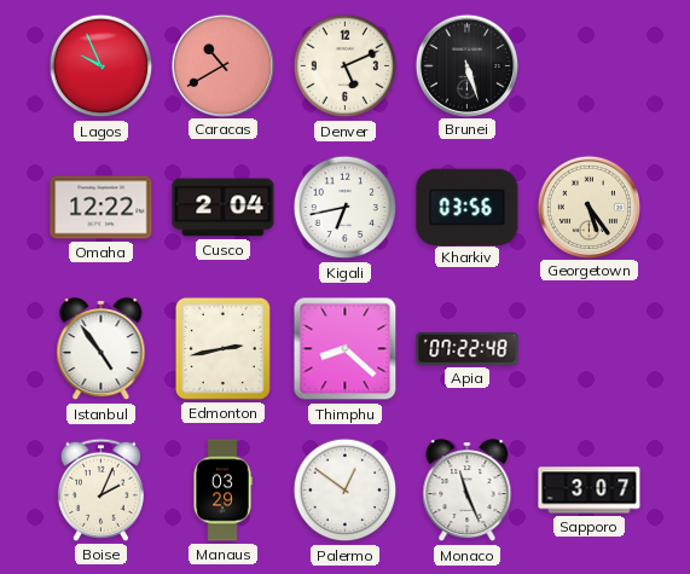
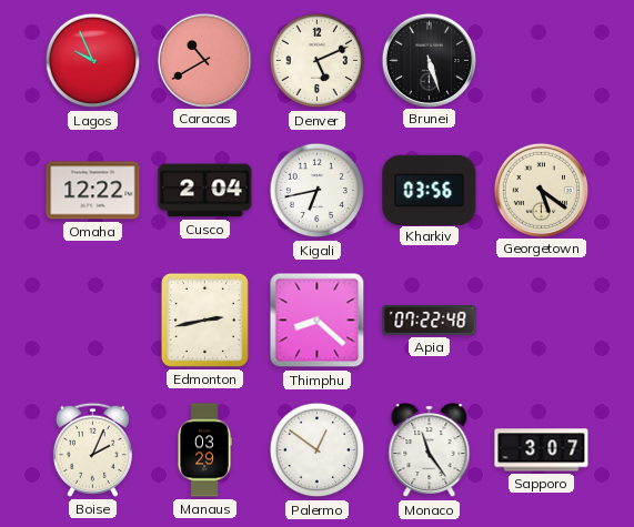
Georgetown: 5:24 -> 5:21 (541, 190)
Istanbul: 4:54 -> none (102, 349)
Monaco: 11:26 -> 11:24 (430, 450)
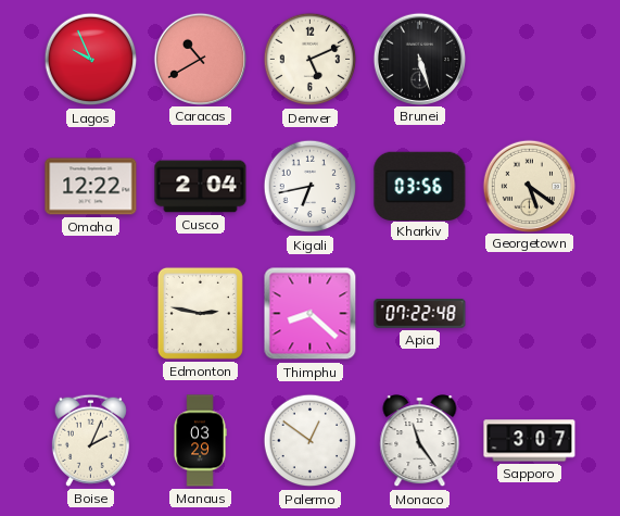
Edmonton: 2:43 -> 2:47 (200, 313)
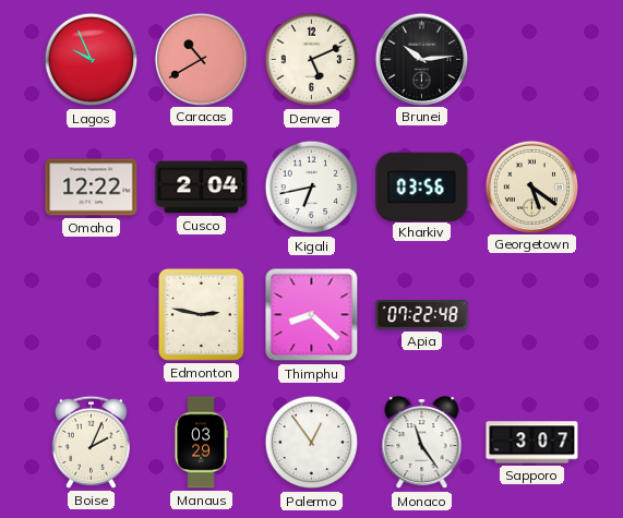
Brunei: 5:27 -> 10:14 (421, 59)
Palermo: 12:51 -> 12:54 (312, 443)
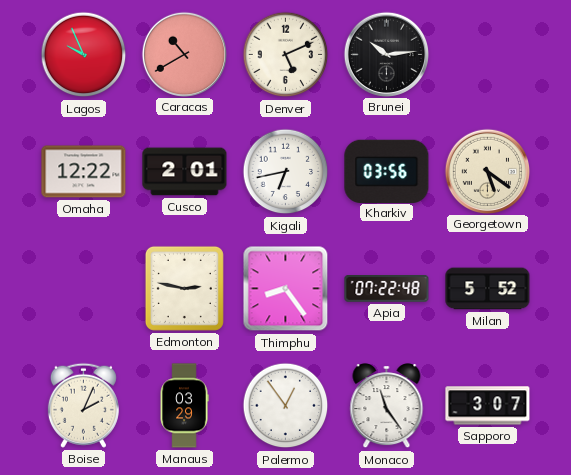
Cusco: 2:04 -> 2:01 (185, 172)
Thimphu: 8:22 -> 8:24 (286, 289)
Milan: none -> 5:52 (488, 289)
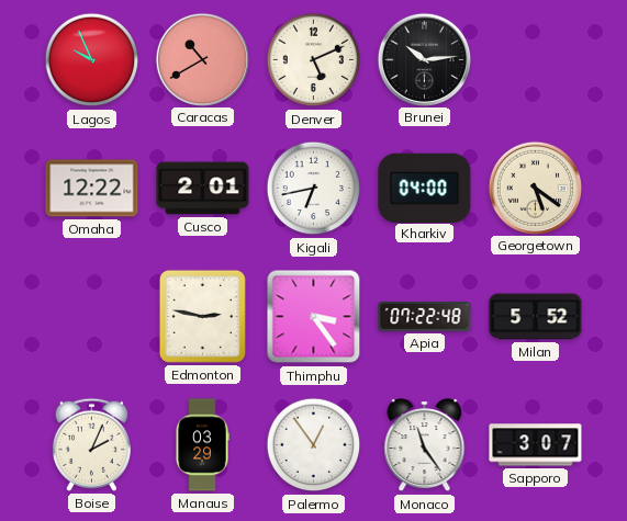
Kharkiv: 03:56 -> 04:00 (425, 188)
Thimphu: 8:24 -> 3:24 (314, 317)
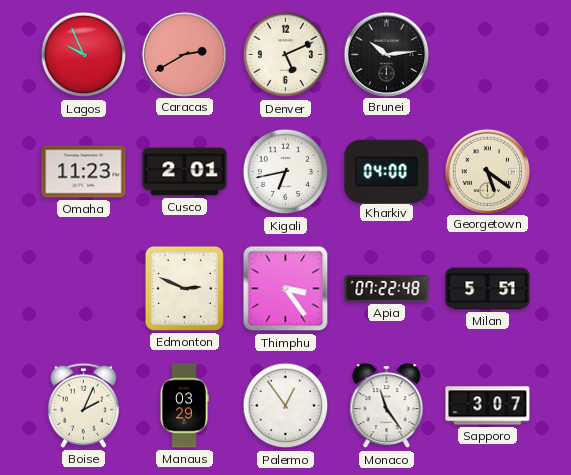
Caracas: 10:40 -> 2:40 (184, 54)
Omaha: 12:22 -> 11:23 (84, 172)
Edmonton: 2:47 -> 2:49 (184, 288)
Milan: 5:52 -> 5:51 (488, 289)
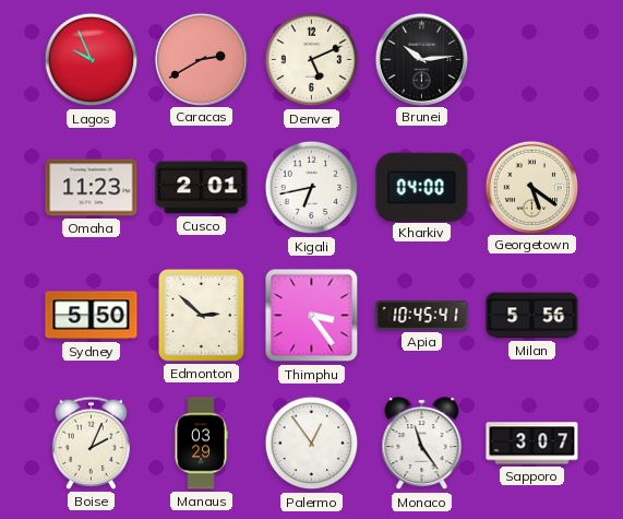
Sydney: none -> 5:50 (92, 316)
Edmonton: 2:49 -> 2:52 (201, 315)
Apia: 07:22 -> 10:45 (422, 316)
Milan: 5:51 -> 5:56 (532, 316)
